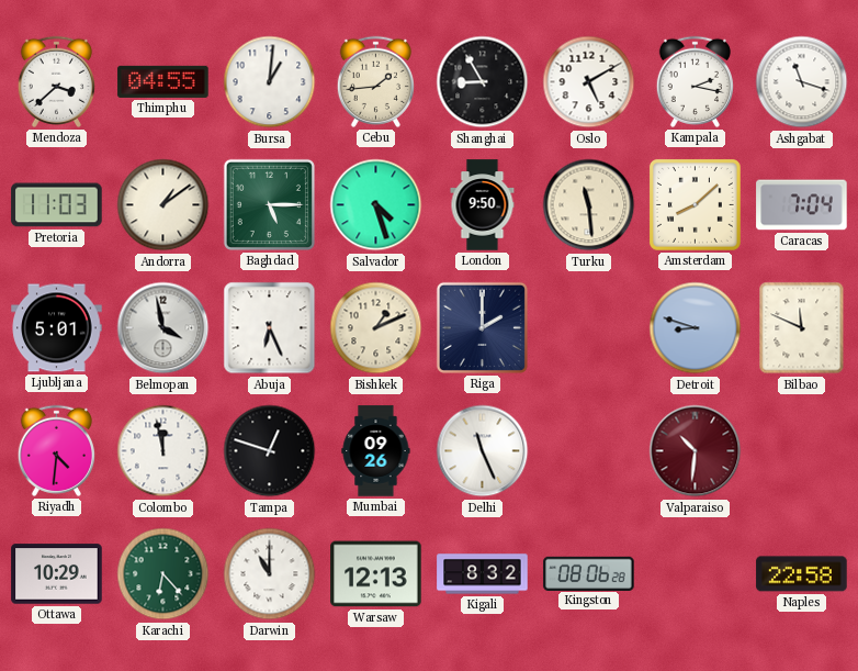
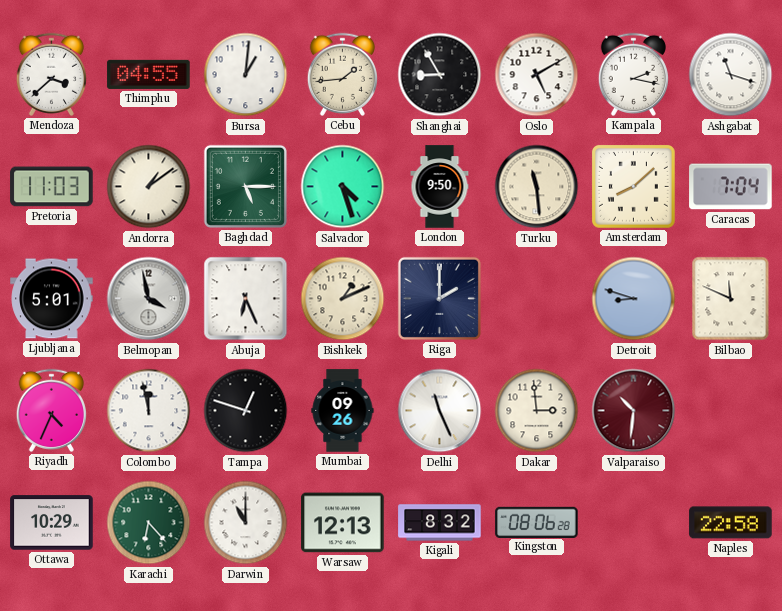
Riyadh: 4:31 -> 4:34 (51, 410)
Dakar: none -> 2:59 (537, 411)
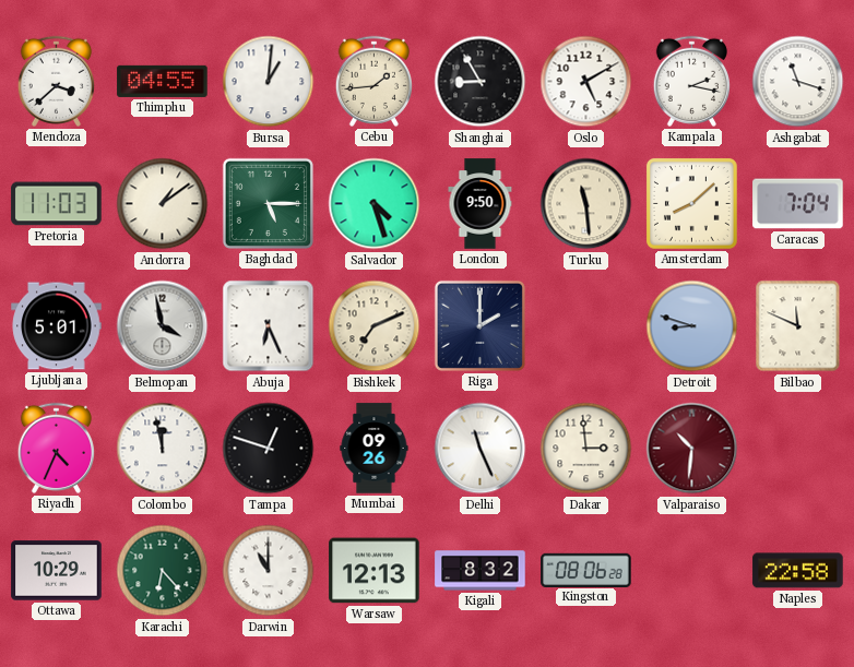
Bishkek: 1:11 -> 7:11 (375, 326)
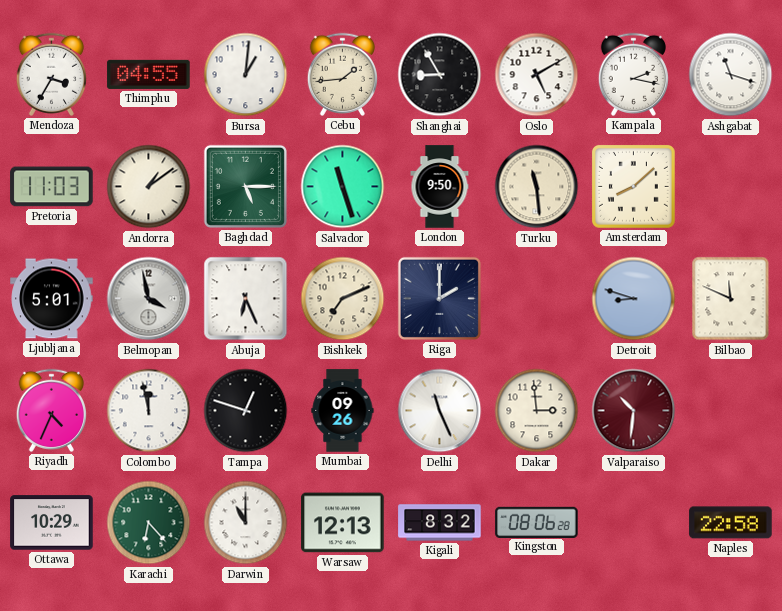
Mendoza: 3:38 -> 3:35 (51, 74)
Salvador: 4:27 -> 11:27 (343, 187)
Caracas: 7:04 -> none (798, 204)
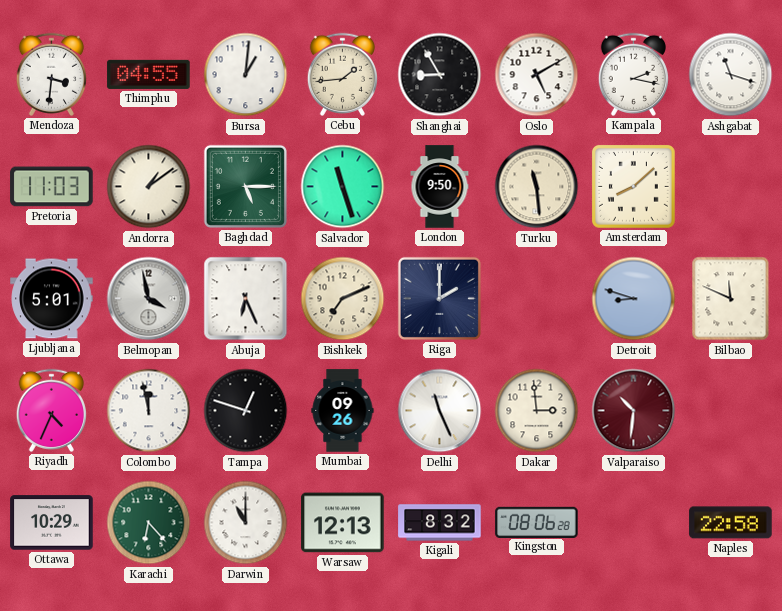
Mendoza: 3:35 -> 3:31 (51, 74)
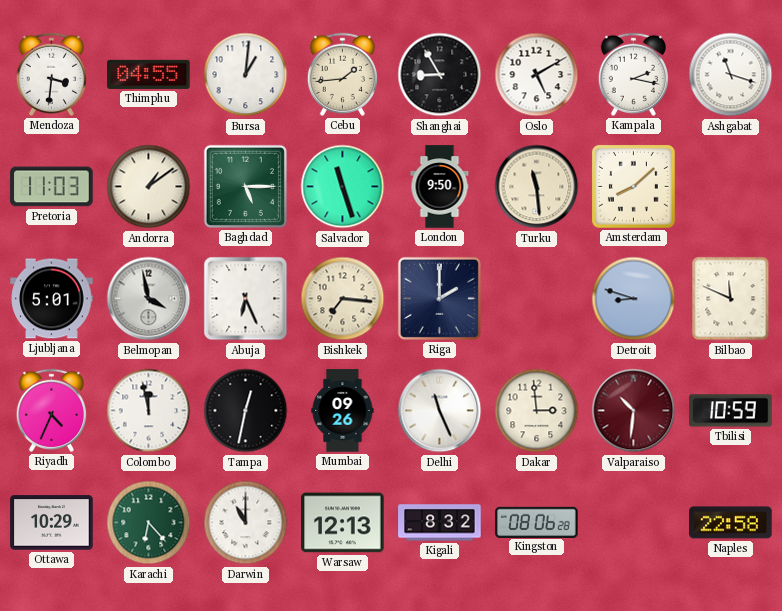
Bishkek: 7:11 -> 7:16 (343, 299)
Tampa: 12:48 -> 12:32 (246, 411)
Tbilisi: none -> 10:59 (731, 411)
